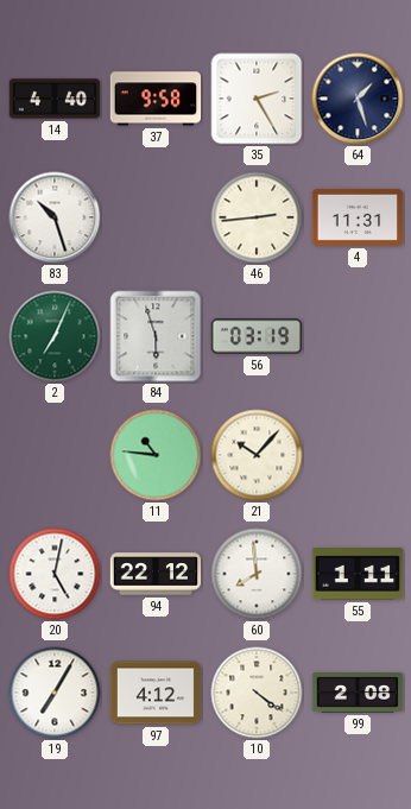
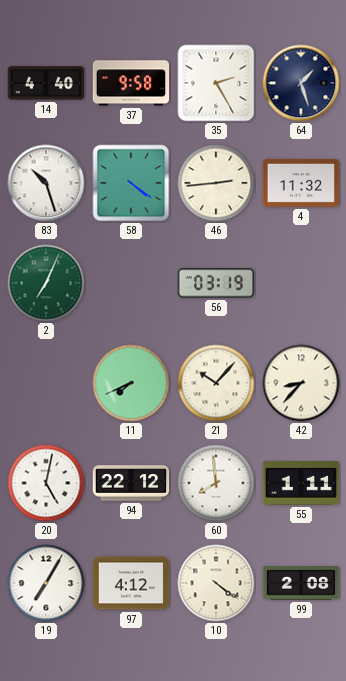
58: none -> 4:21 (131, 183)
4: 11:31 -> 11:32 (301, 183)
84: 5:57 -> none (156, 336)
11: 10:46 -> 7:41 (131, 383)
42: none -> 8:37 (301, 383)
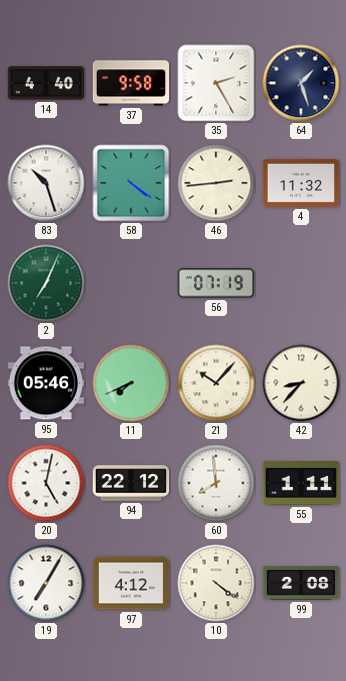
56: 03:19 -> 07:19 (216, 283)
95: none -> 05:46 (46, 383)
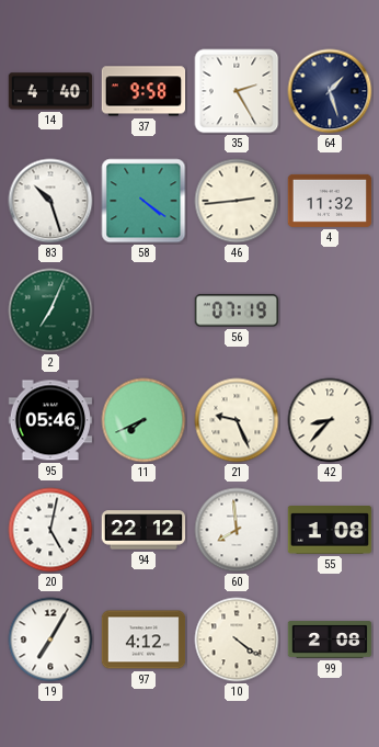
21: 10:07 -> 9:26 (237, 420)
55: 1:11 -> 1:08 (330, 531)
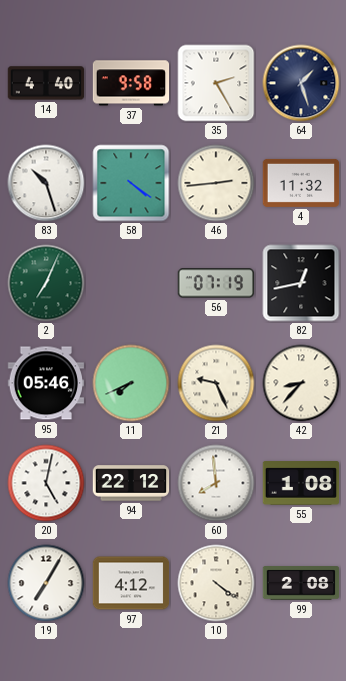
82: none -> 12:43 (301, 283)
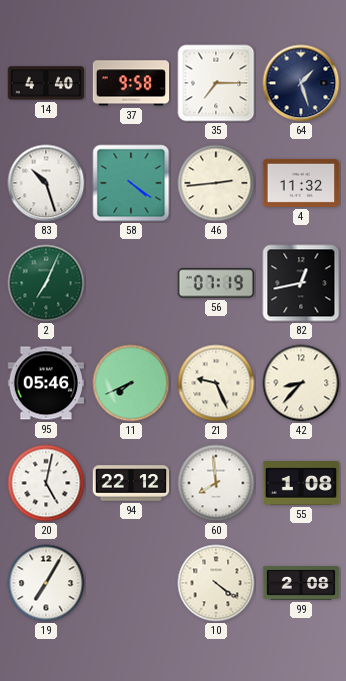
35: 2:25 -> 7:15 (216, 83)
97: 4:12 -> none (131, 583)
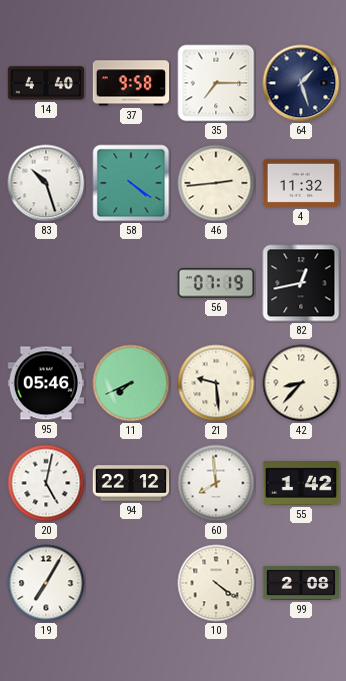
2: 7:04 -> none (46, 283)
21: 9:26 -> 9:29 (216, 383)
55: 1:08 -> 1:42 (301, 484)
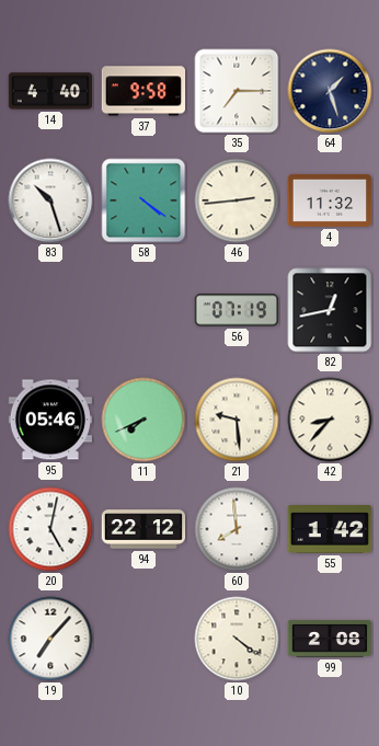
19: 7:05 -> 7:07 (50, 639)
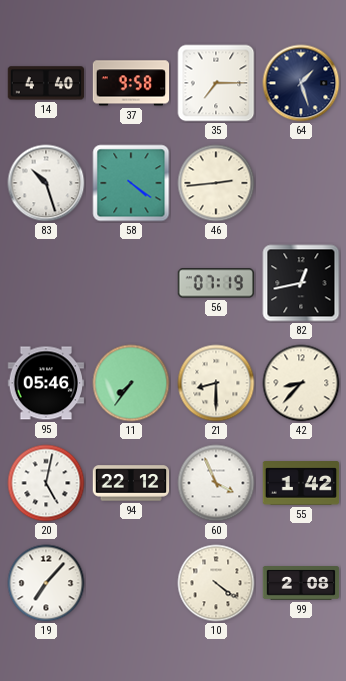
4: 11:32 -> none (330, 200)
11: 7:41 -> 7:36 (131, 383)
21: 9:29 -> 8:30 (216, 383)
60: 7:59 -> 3:56 (216, 483)
